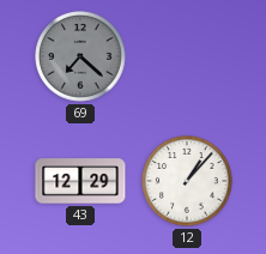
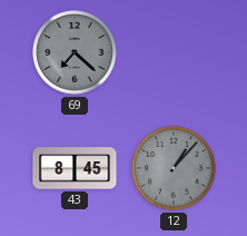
43: 12:29 -> 8:45 (75, 168)
12 dial: white -> grey (174, 168)
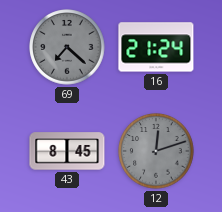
16: none -> 21:24 (156, 47)
12: 1:07 -> 12:12 (156, 151)
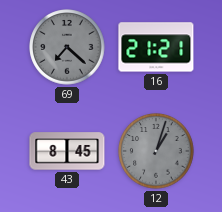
16: 21:24 -> 21:21 (156, 47)
12: 12:12 -> 1:03 (156, 151)
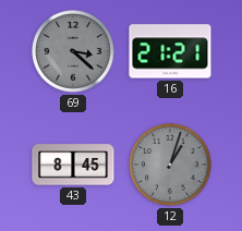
69: 7:22 -> 3:22 (73, 51)
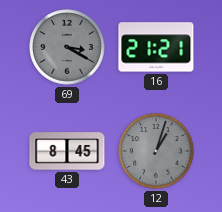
69: 3:22 -> 3:20 (67, 47)
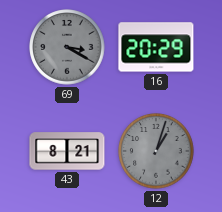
16: 21:21 -> 20:29 (156, 47)
43: 8:45 -> 8:21 (67, 151)
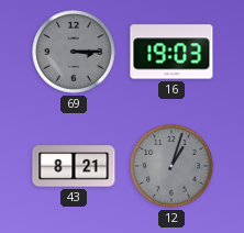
69: 3:20 -> 3:15 (74, 52)
16: 20:29 -> 19:03 (171, 52)
